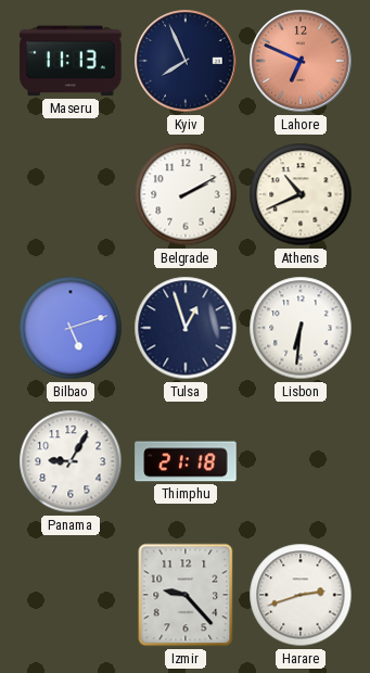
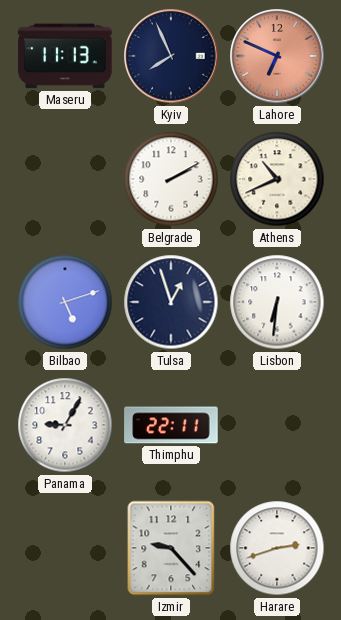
Thimphu: 21:18 -> 22:11 (171, 425)
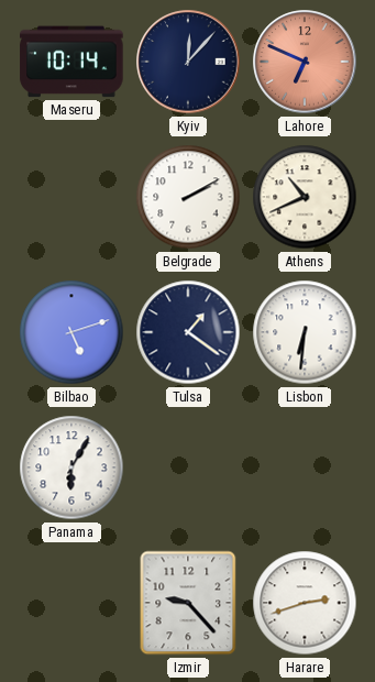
Maseru: 11:13 -> 10:14 (71, 62)
Kyiv: 7:56 -> 12:07 (188, 62)
Tulsa: 12:57 -> 1:21 (188, 332)
Panama: 9:05 -> 6:05 (71, 468)
Thimphu: 22:11 -> none (171, 425)
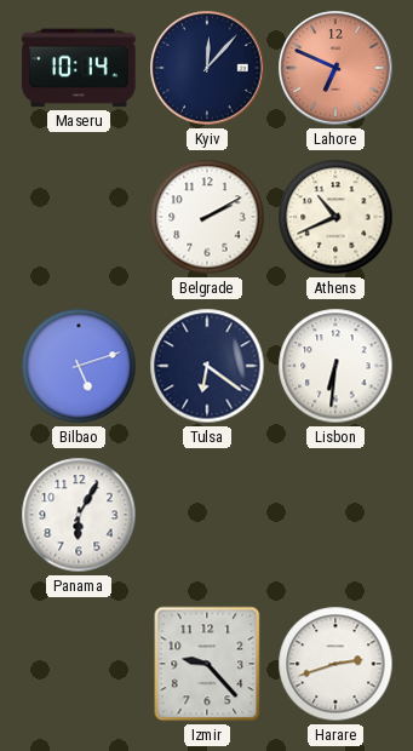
Tulsa: 1:21 -> 6:21 (207, 366)
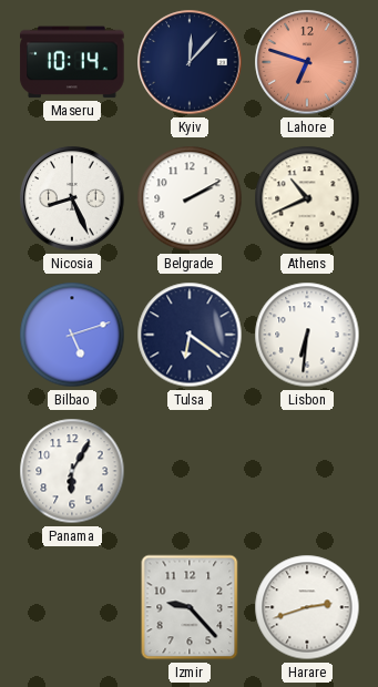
Lahore: 6:49 -> 6:48 (307, 62)
Nicosia: none -> 8:26 (72, 198)
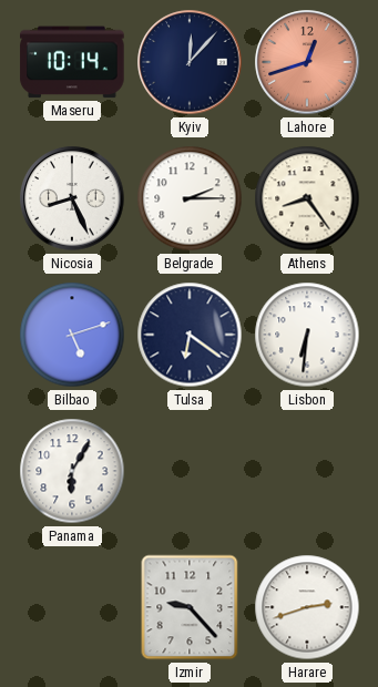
Lahore: 6:48 -> 12:42 (307, 62)
Belgrade: 2:10 -> 2:15 (190, 198)
Athens: 10:41 -> 8:24 (307, 198)
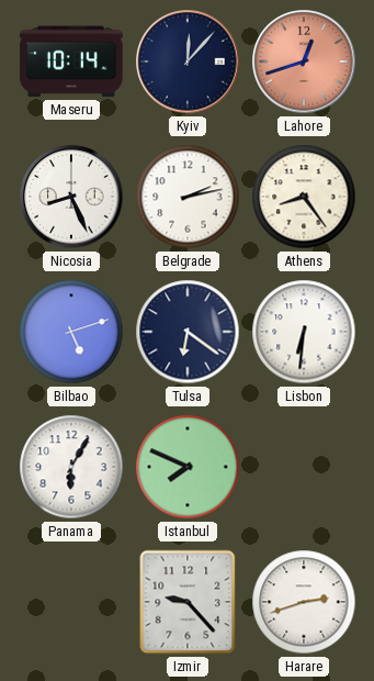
Belgrade: 2:15 -> 2:13 (188, 197)
Istanbul: none -> 7:49 (188, 467)
